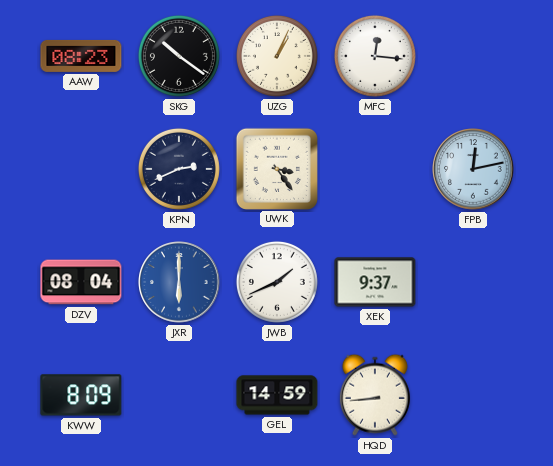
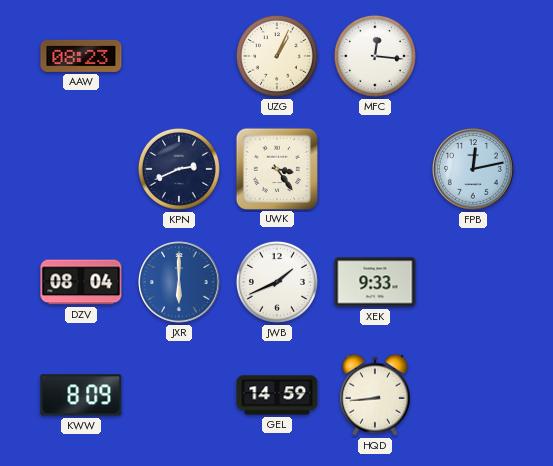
SKG: 10:21 -> none (179, 56)
XEK: 9:37 -> 9:33 (375, 282)
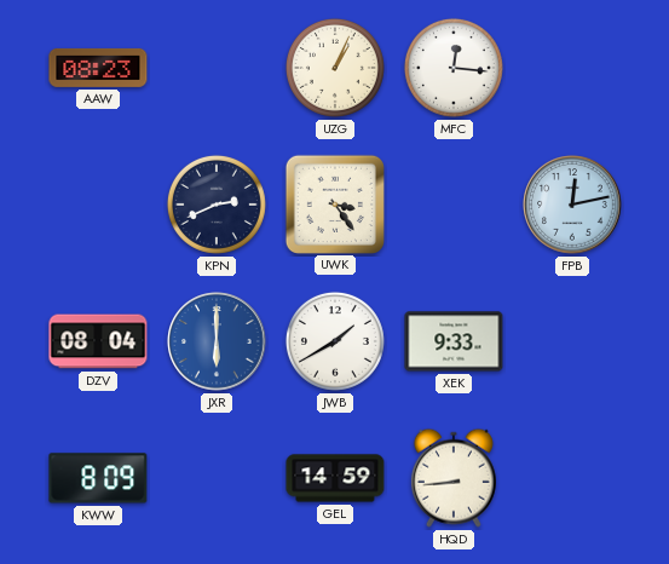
JWB: 1:41 -> 1:40 (335, 341)
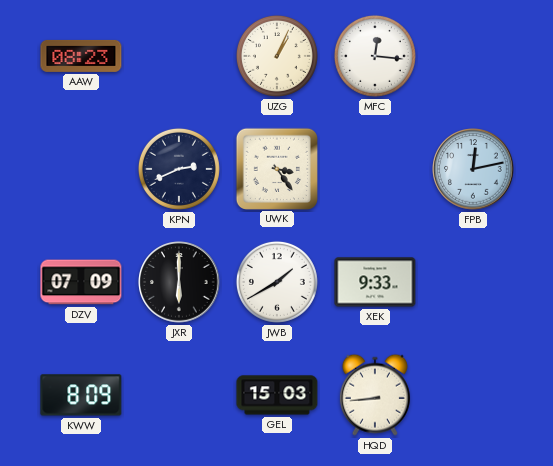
DZV: 08:04 -> 07:09 (81, 282)
JXR dial: blue -> black (179, 282)
GEL: 14:59 -> 15:03 (277, 395)
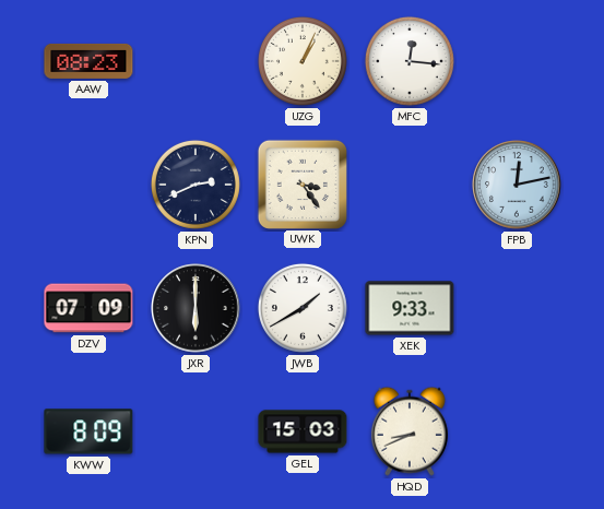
HQD: 8:44 -> 8:41 (410, 431)
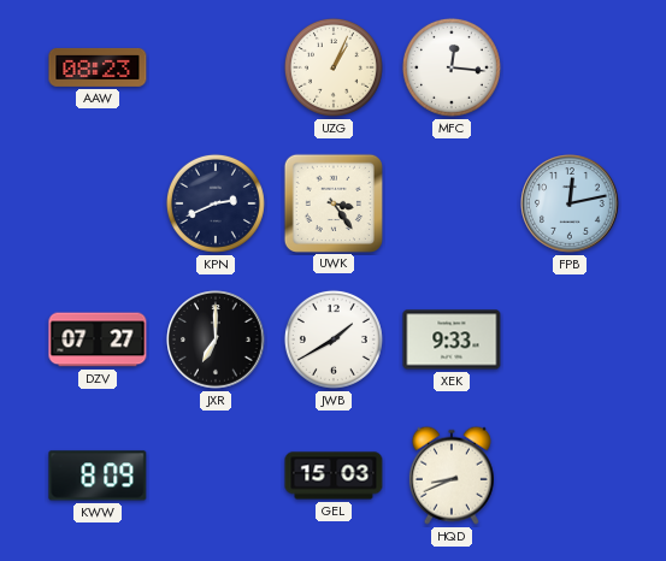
DZV: 07:09 -> 07:27 (98, 339)
JXR: 6:00 -> 7:00 (216, 339)
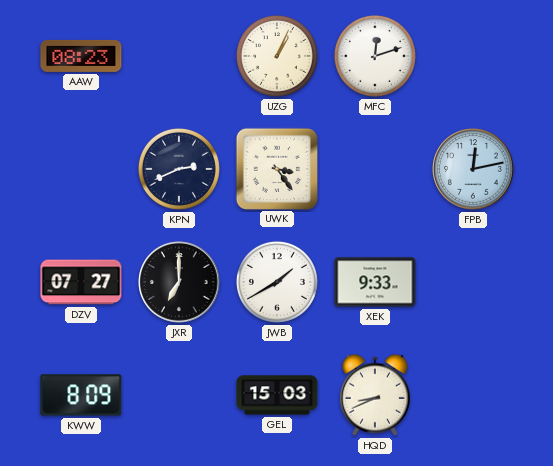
MFC: 12:16 -> 12:12 (375, 56)
